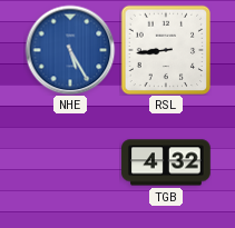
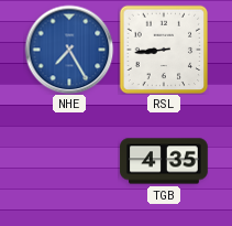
NHE: 5:25 -> 7:25 (69, 50)
TGB: 4:32 -> 4:35 (164, 161)
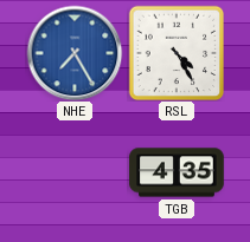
RSL: 8:44 -> 4:25 (177, 53)
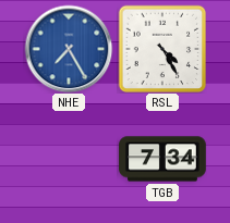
TGB: 4:35 -> 7:34 (162, 159)
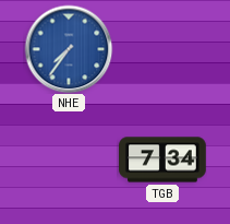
NHE: 7:25 -> 7:36 (69, 49)
RSL: 4:25 -> none (162, 49)
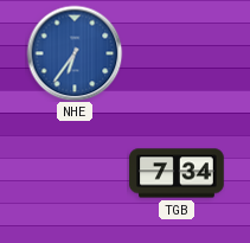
NHE: 7:36 -> 6:36 (75, 53)
